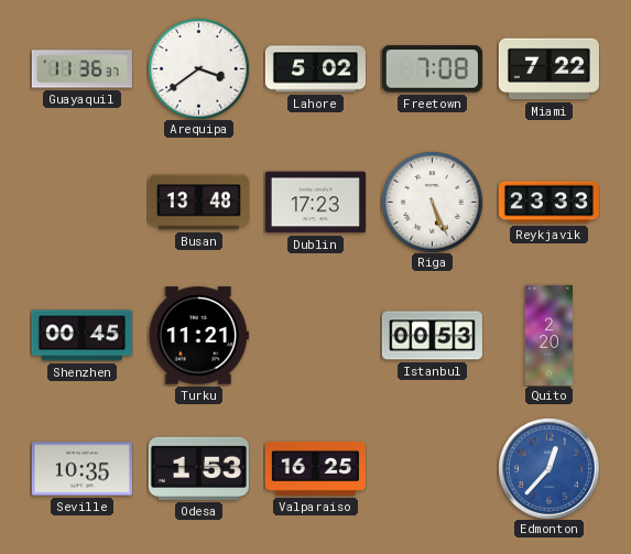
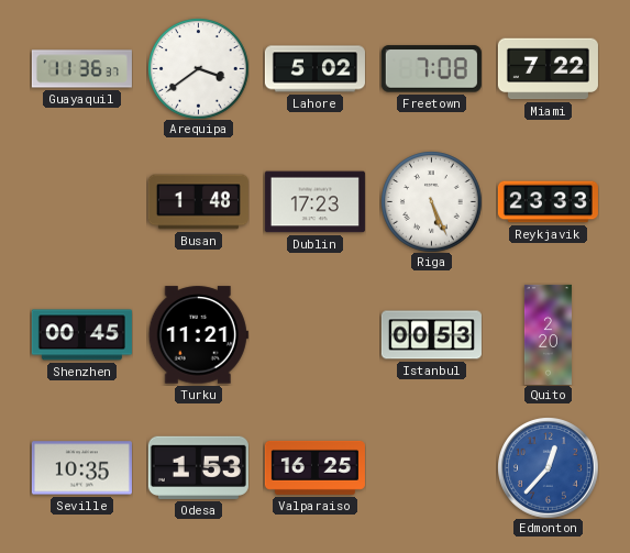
Busan: 13:48 -> 1:48 (198, 202)
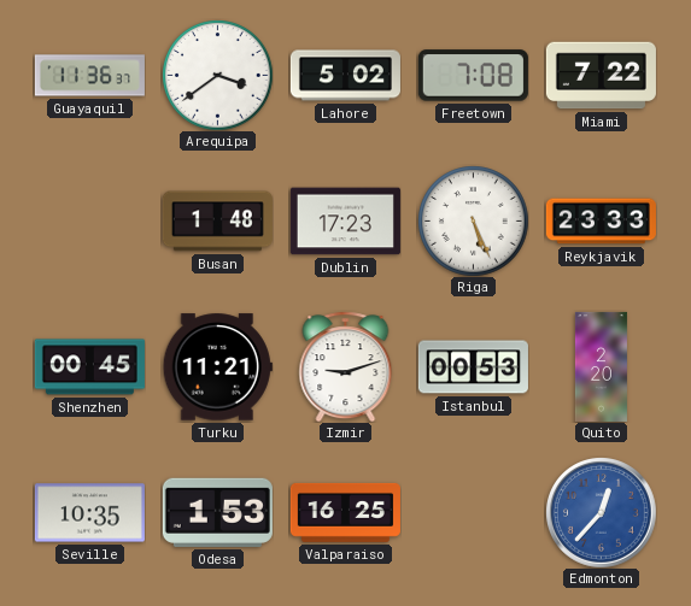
Izmir: none -> 9:12 (346, 366)
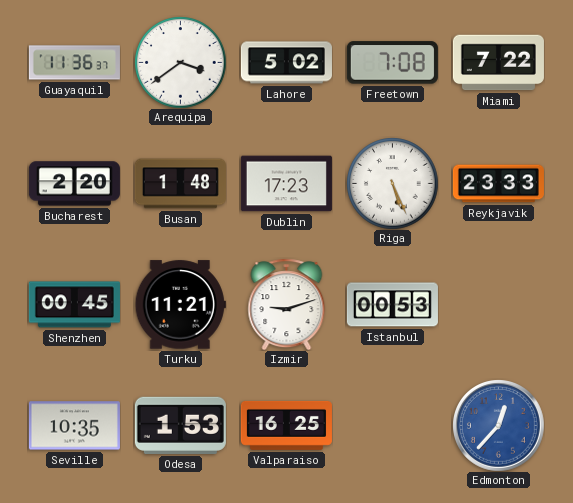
Bucharest: none -> 2:20 (74, 184)
Quito: 2:20 -> none (601, 366)
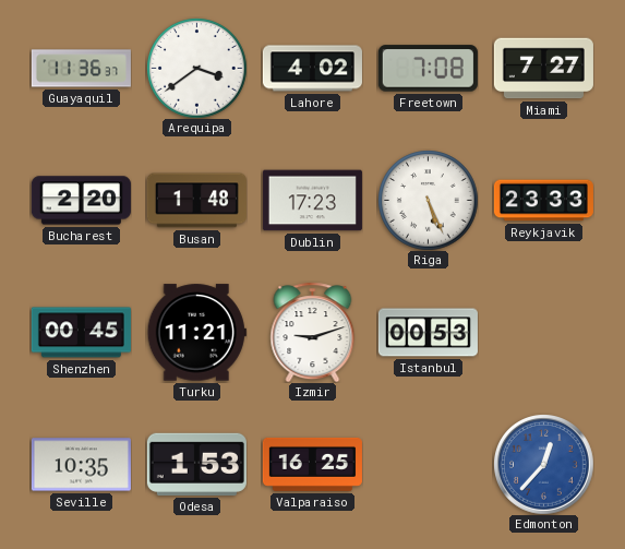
Lahore: 5:02 -> 4:02 (312, 69)
Miami: 7:22 -> 7:27 (543, 69)
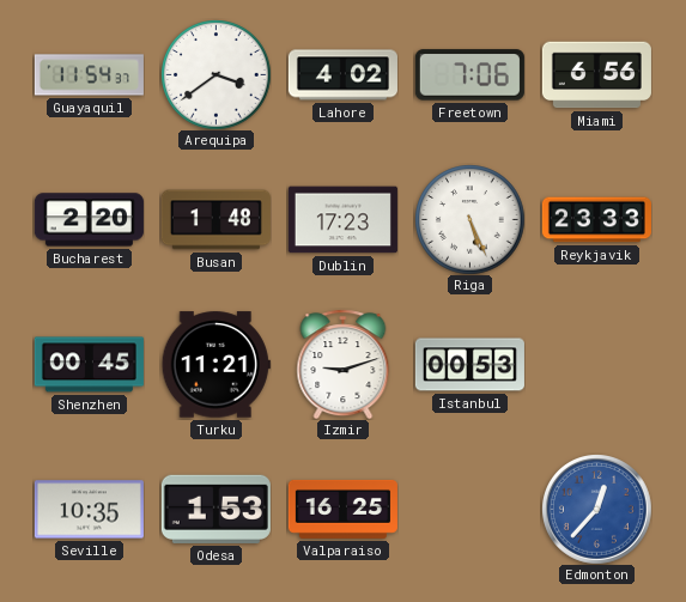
Guayaquil: 11:36 -> 11:54 (89, 75)
Freetown: 7:08 -> 7:06 (469, 75)
Miami: 7:27 -> 6:56 (596, 75)
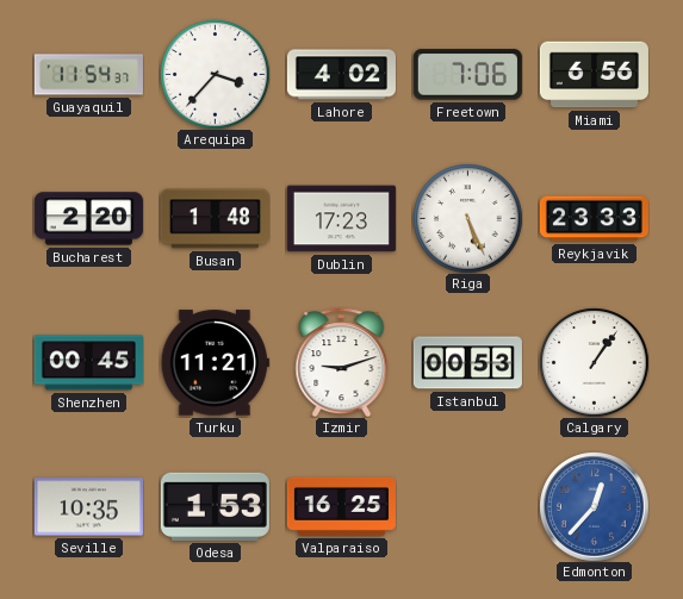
Arequipa: 3:39 -> 3:37 (215, 74)
Calgary: none -> 1:06 (594, 362)
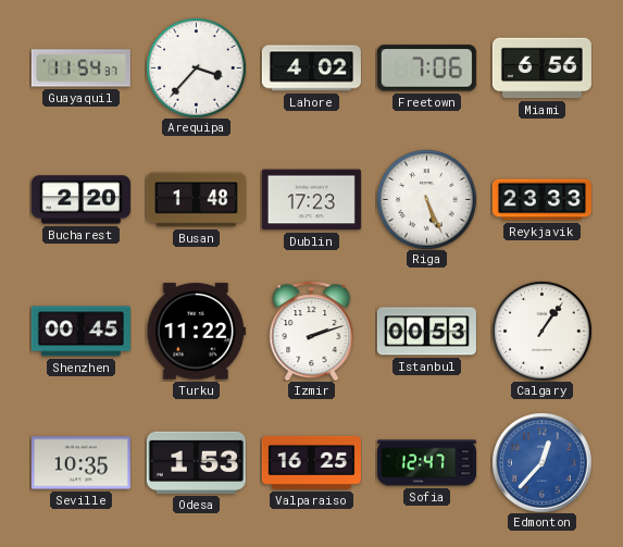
Turku: 11:21 -> 11:22 (196, 332)
Izmir: 9:12 -> 2:12 (312, 331)
Sofia: none -> 12:47 (426, 463)
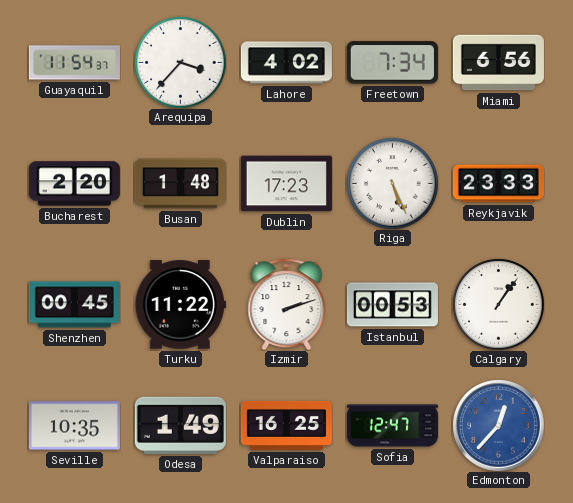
Freetown: 7:06 -> 7:34 (392, 63)
Odesa: 1:53 -> 1:49 (180, 425)
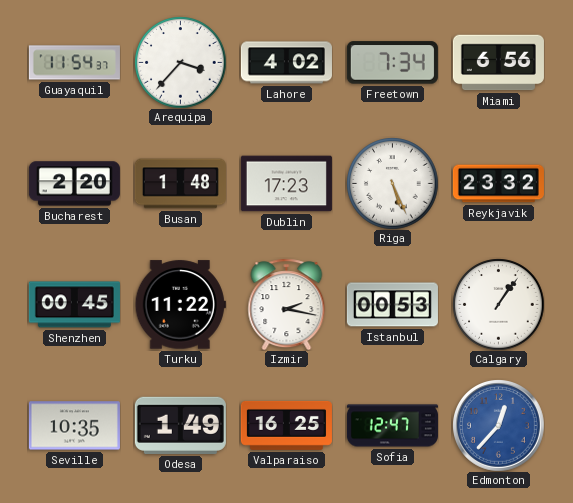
Reykjavik: 23:33 -> 23:32 (498, 184)
Izmir: 2:12 -> 2:17 (287, 304)
